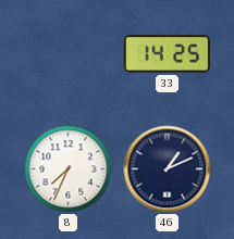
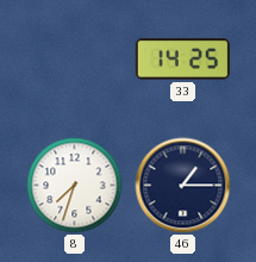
8: 7:34 -> 7:33 (75, 186)
46: 1:11 -> 1:15 (183, 186)
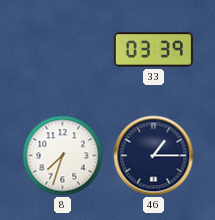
33: 14:25 -> 03:39 (154, 50)
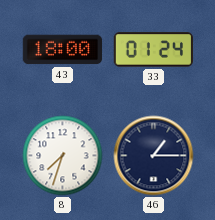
43: none -> 18:00 (63, 50)
33: 03:39 -> 01:24 (154, 50)
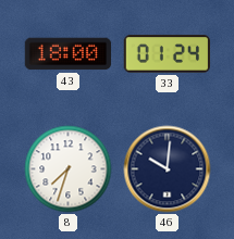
46: 1:15 -> 10:01 (168, 169)
